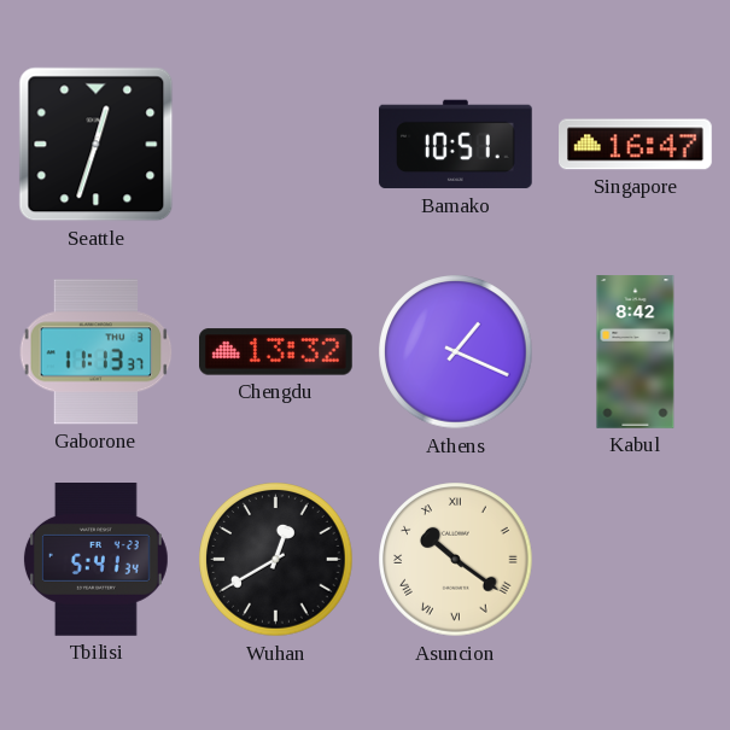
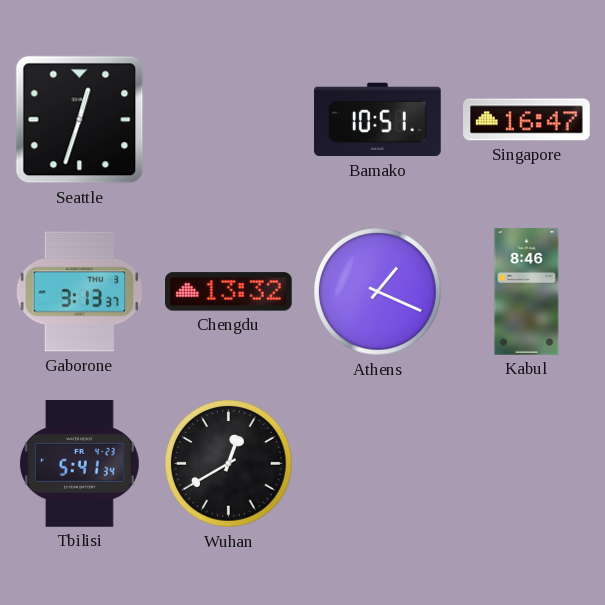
Gaborone: 11:13 -> 3:13 (80, 292)
Kabul: 8:42 -> 8:46 (527, 292)
Asuncion: 10:21 -> none (456, 560)
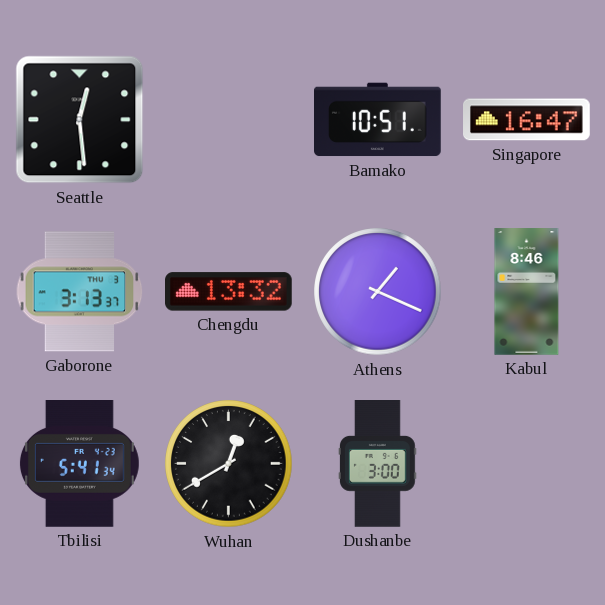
Seattle: 12:33 -> 12:29 (80, 120)
Dushanbe: none -> 3:00 (377, 464)
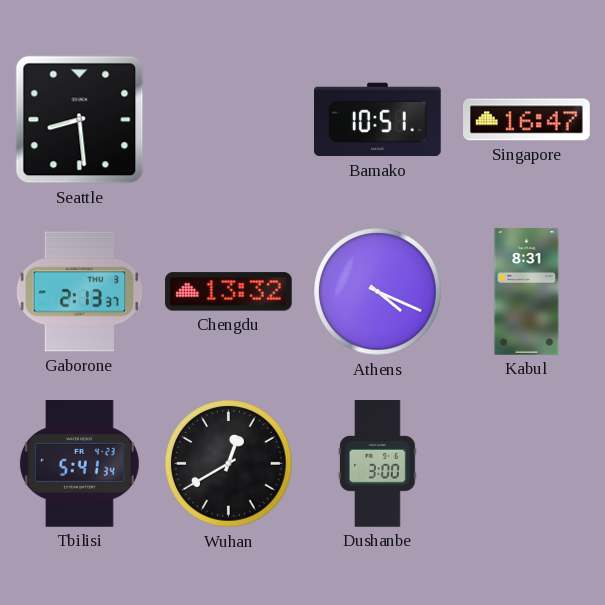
Seattle: 12:29 -> 8:29 (80, 120)
Gaborone: 3:13 -> 2:13 (80, 292)
Athens: 1:19 -> 4:19 (378, 292)
Kabul: 8:46 -> 8:31 (527, 292)
